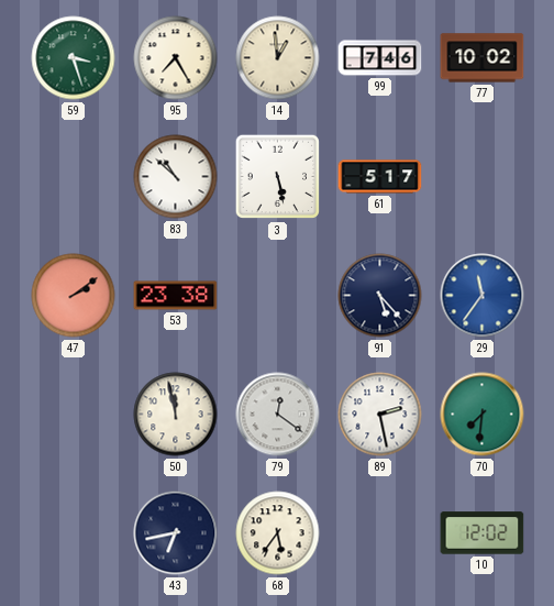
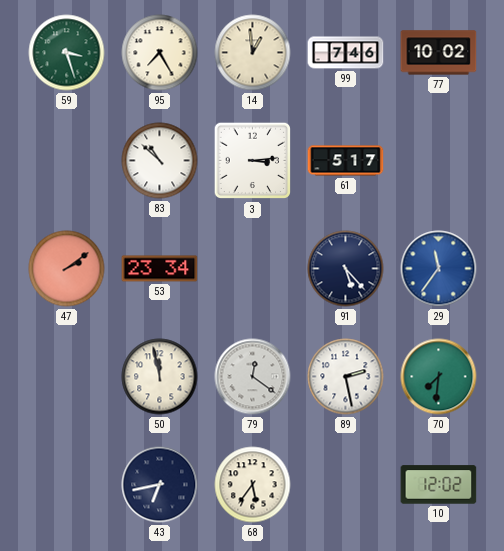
3: 5:28 -> 3:14 (253, 161)
53: 23:38 -> 23:34 (160, 269)
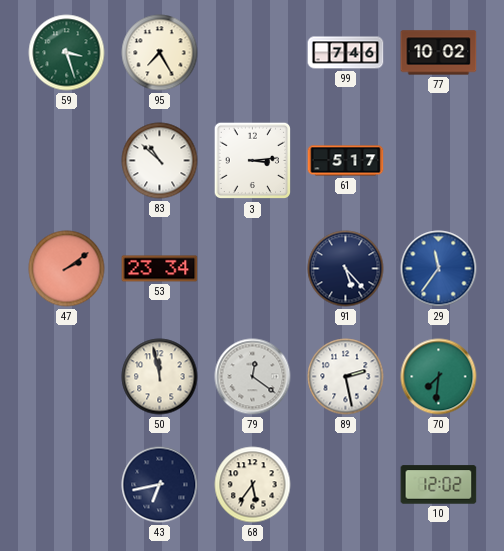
14: 12:59 -> none (253, 53)
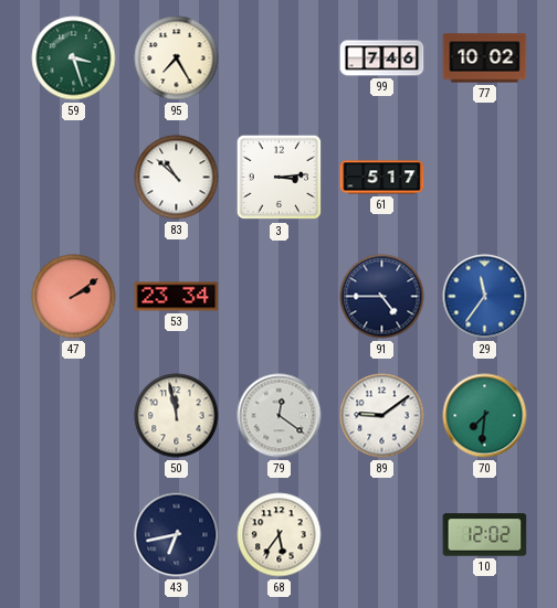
91: 5:23 -> 4:45 (382, 297)
89: 2:28 -> 9:09 (382, 416)
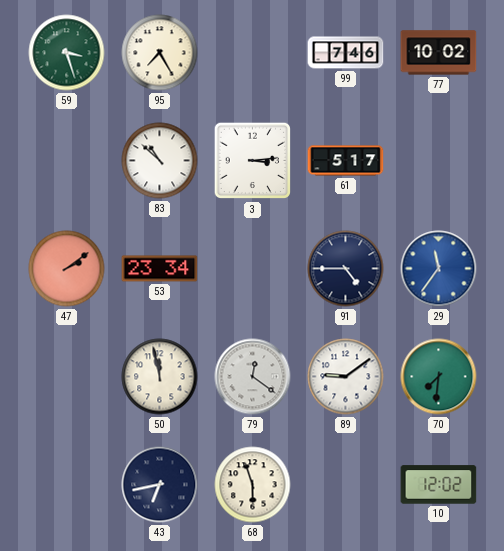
68: 5:36 -> 5:57 (253, 485)
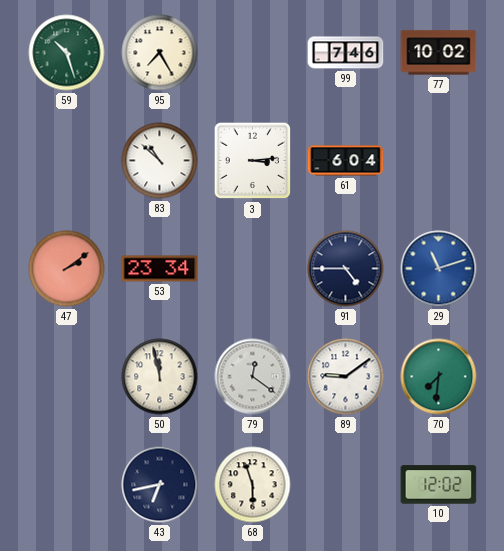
59: 3:27 -> 10:27 (67, 53)
61: 5:17 -> 6:04 (346, 161)
29: 11:36 -> 11:12 (439, 269)
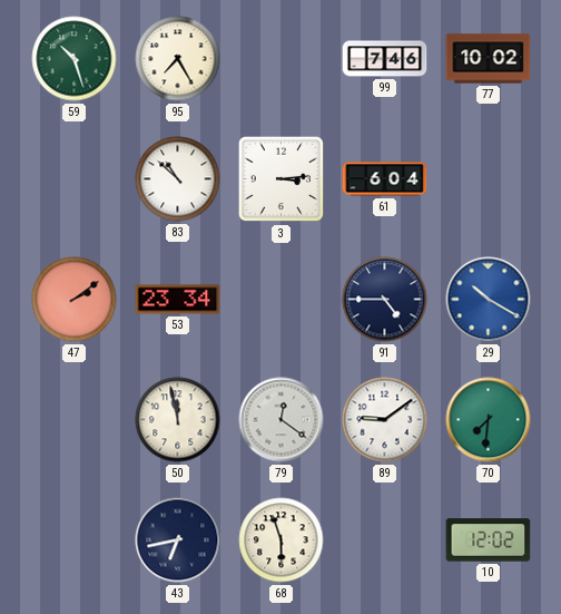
29: 11:12 -> 10:20 (489, 300)
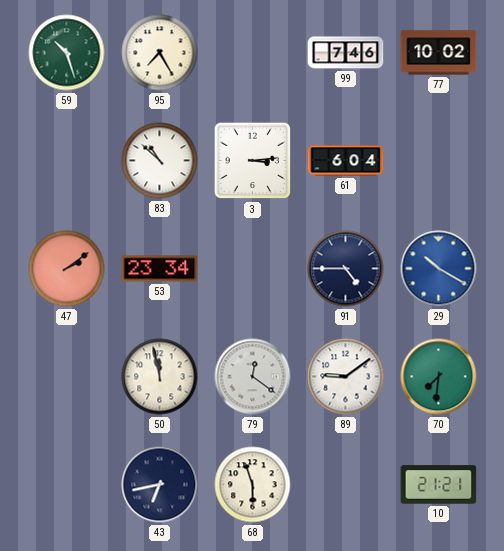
10: 12:02 -> 21:21 (439, 485)
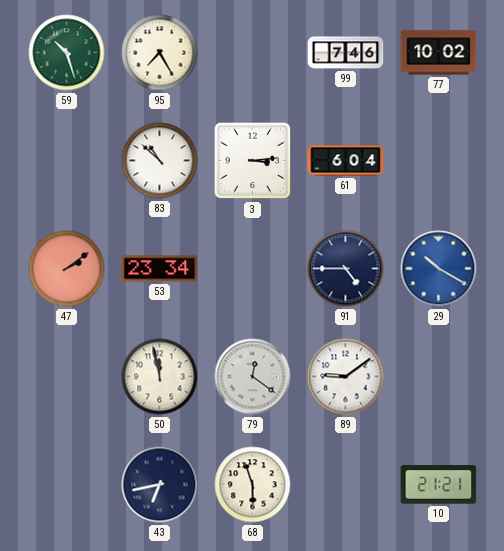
70: 7:31 -> none (439, 377)
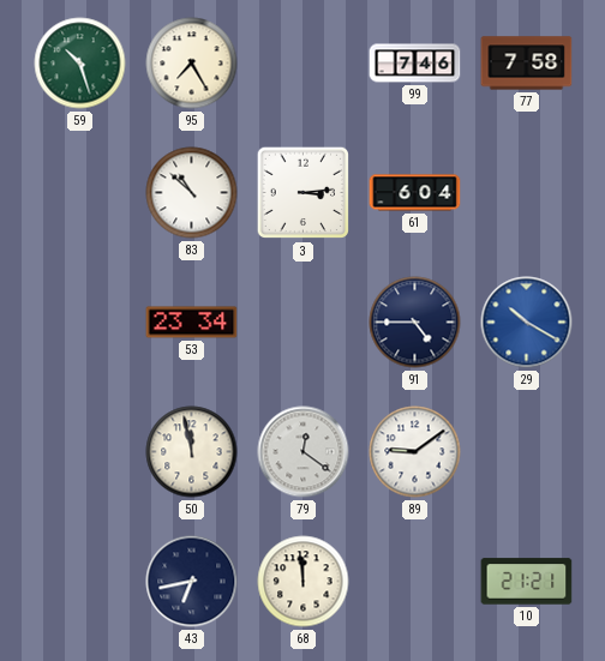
77: 10:02 -> 7:58 (527, 64)
47: 2:09 -> none (67, 269)
68: 5:57 -> 11:59 (304, 582)
